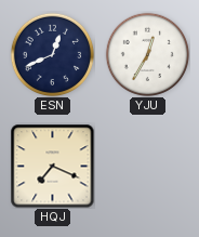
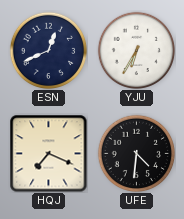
YJU: 12:35 -> 6:35 (136, 50)
UFE: none -> 4:31 (136, 153)
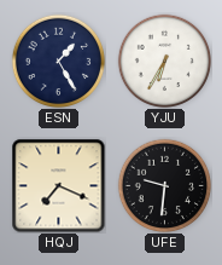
ESN: 12:41 -> 1:25 (58, 61)
UFE: 4:31 -> 9:31 (164, 185)
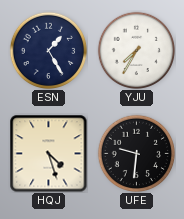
YJU: 6:35 -> 7:35 (136, 50)
HQJ: 7:19 -> 4:27 (48, 153)
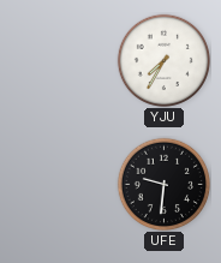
ESN: 1:25 -> none (48, 50)
HQJ: 4:27 -> none (48, 153)
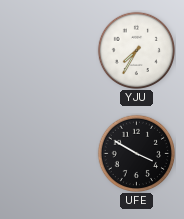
UFE: 9:31 -> 3:50 (136, 153)
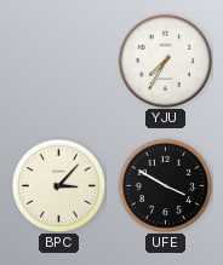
BPC: none -> 3:07 (58, 185)
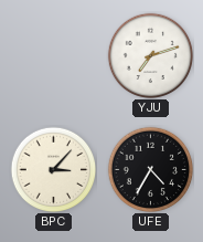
YJU: 7:35 -> 7:12 (150, 55)
UFE: 3:50 -> 4:35 (150, 169)
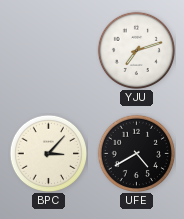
UFE: 4:35 -> 4:40 (136, 153)
